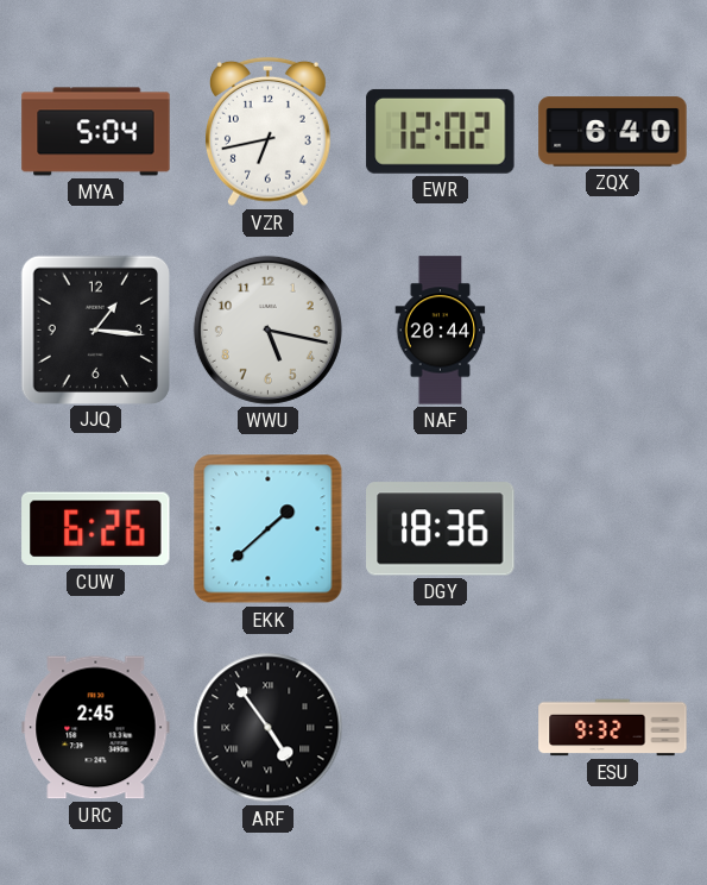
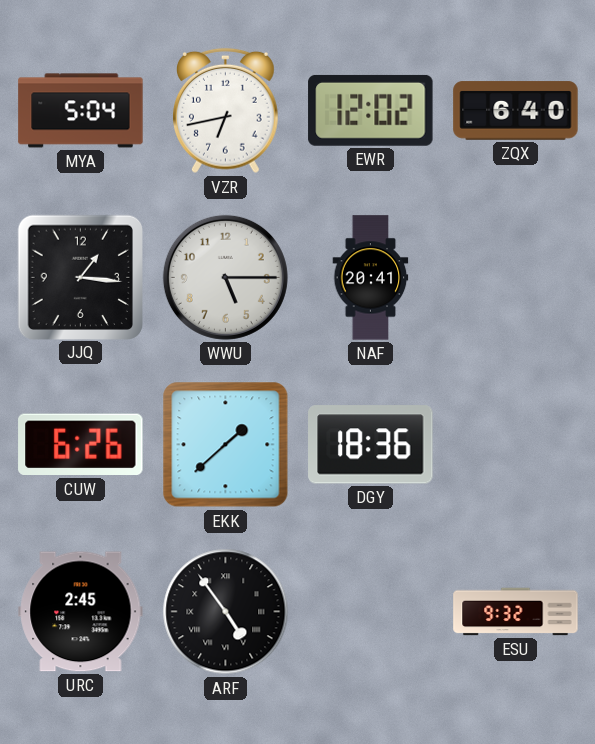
WWU: 5:17 -> 5:15 (225, 277)
NAF: 20:44 -> 20:41 (371, 278)
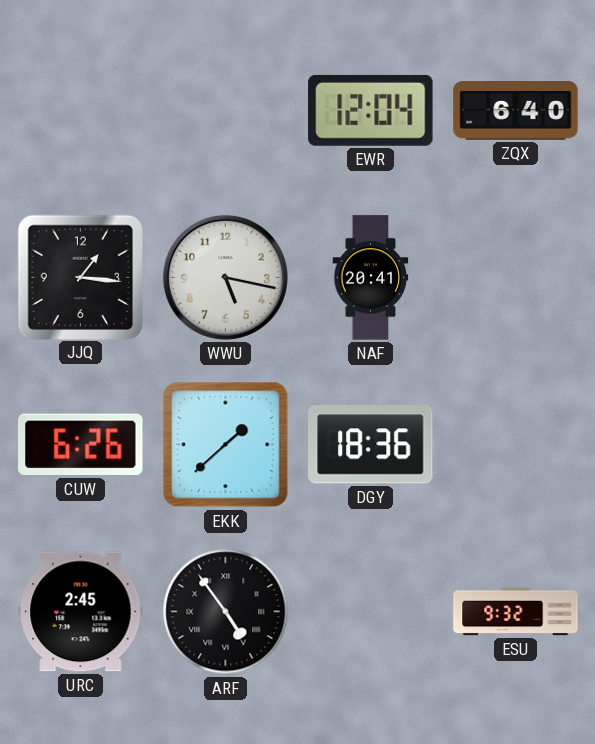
MYA: 5:04 -> none (81, 111)
VZR: 6:43 -> none (226, 111)
EWR: 12:02 -> 12:04 (371, 110)
WWU: 5:15 -> 5:17 (225, 277)
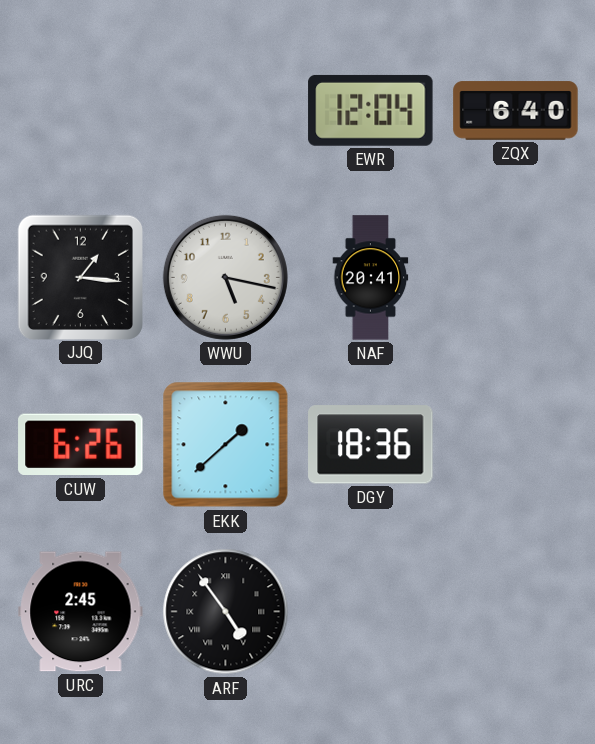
ESU: 9:32 -> none (516, 612)
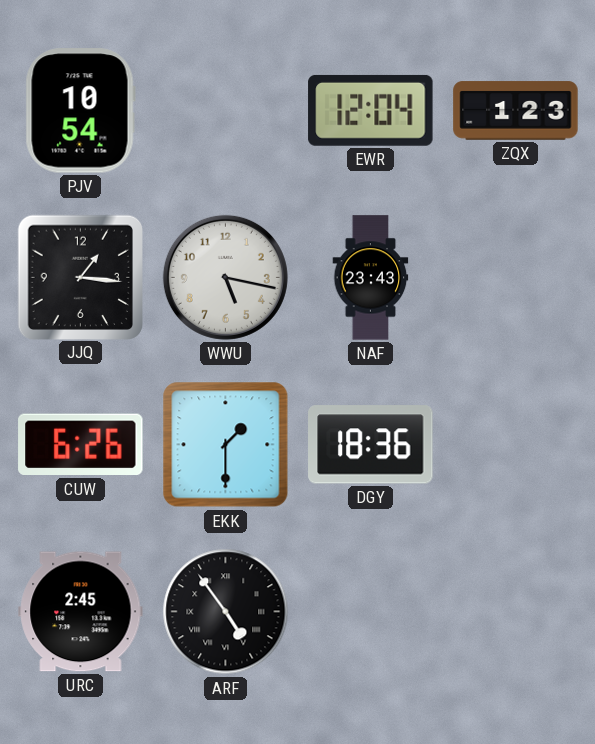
PJV: none -> 10:54 (80, 111)
ZQX: 6:40 -> 1:23 (516, 111)
NAF: 20:41 -> 23:43 (371, 278)
EKK: 1:38 -> 1:30 (226, 445)
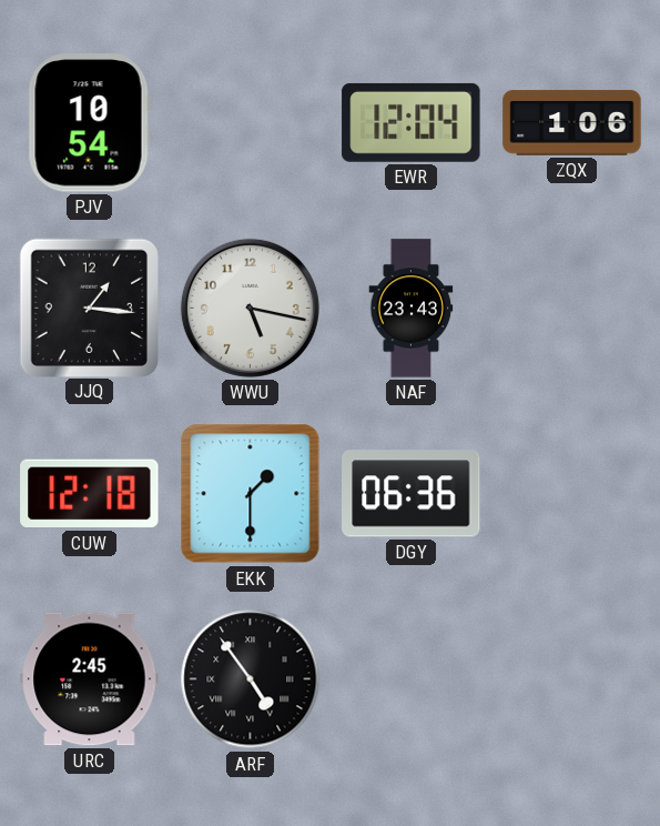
ZQX: 1:23 -> 1:06 (572, 123)
CUW: 6:26 -> 12:18 (90, 494)
DGY: 18:36 -> 06:36 (412, 494)
